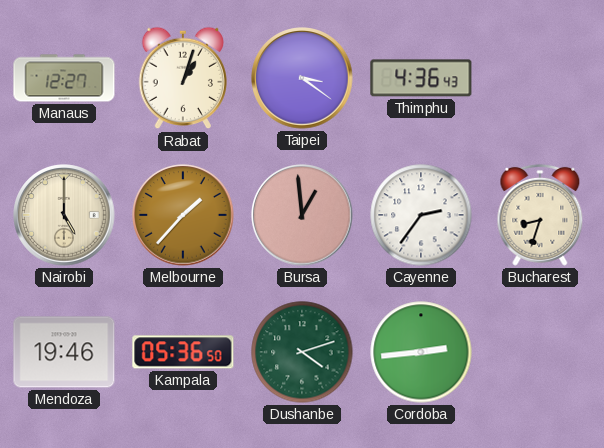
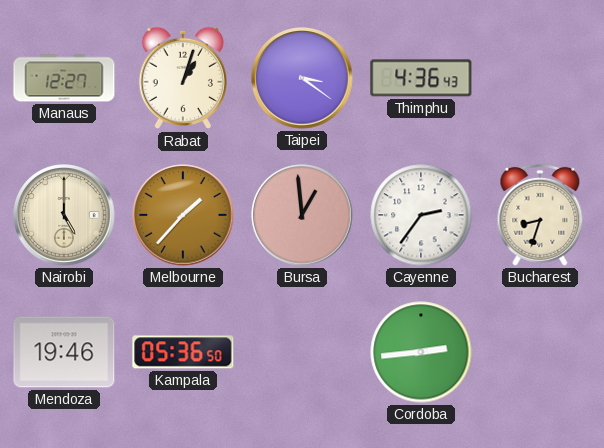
Dushanbe: 4:12 -> none (302, 352)
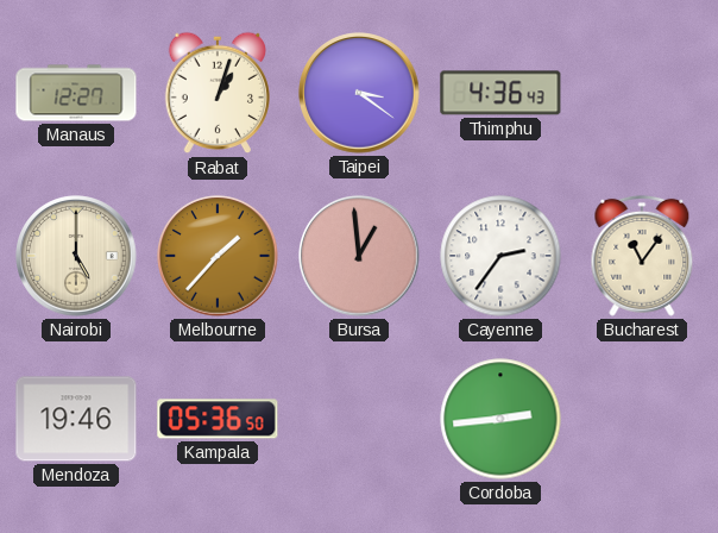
Bucharest: 8:33 -> 11:06 (642, 256)
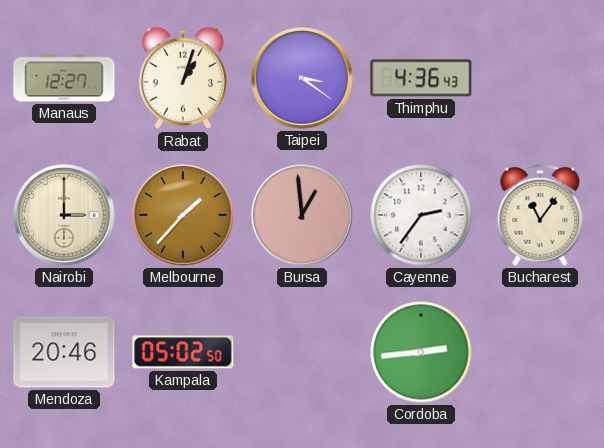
Nairobi: 5:00 -> 3:00 (64, 215)
Mendoza: 19:46 -> 20:46 (64, 352)
Kampala: 05:36 -> 05:02 (183, 352)
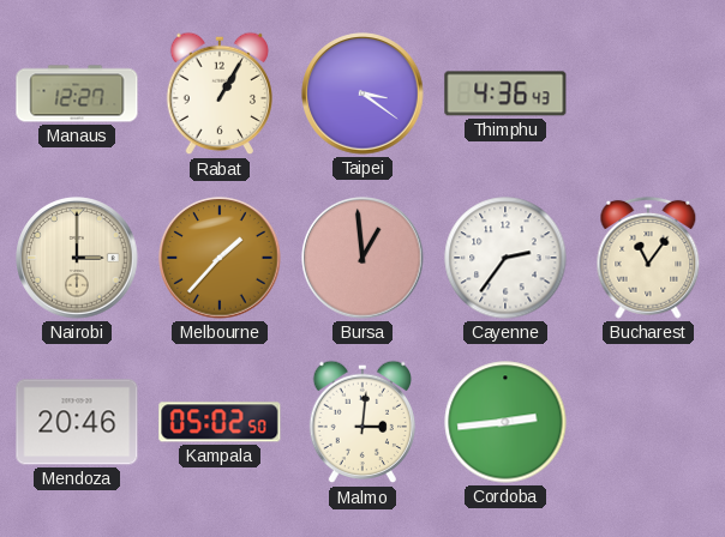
Rabat: 1:03 -> 1:05 (218, 93)
Malmo: none -> 3:01 (361, 422)
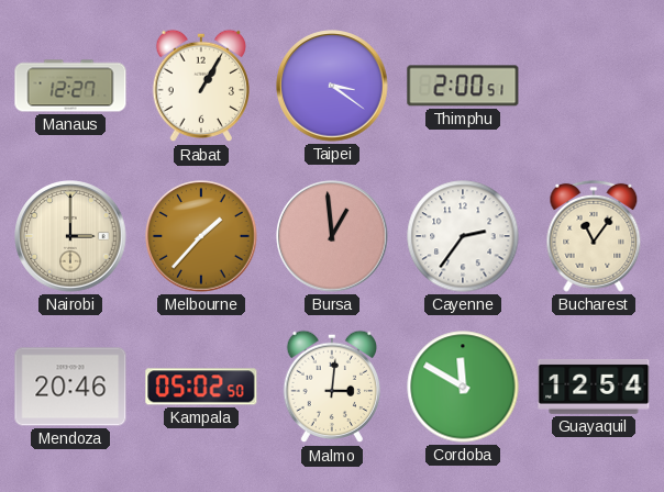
Thimphu: 4:36 -> 2:00 (463, 86)
Cordoba: 2:44 -> 11:50 (463, 387)
Guayaquil: none -> 12:54 (594, 387)
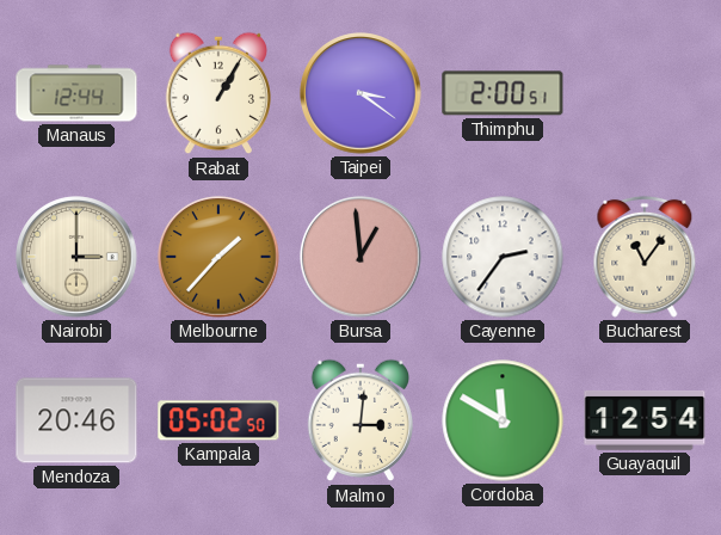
Manaus: 12:27 -> 12:44 (76, 93)
